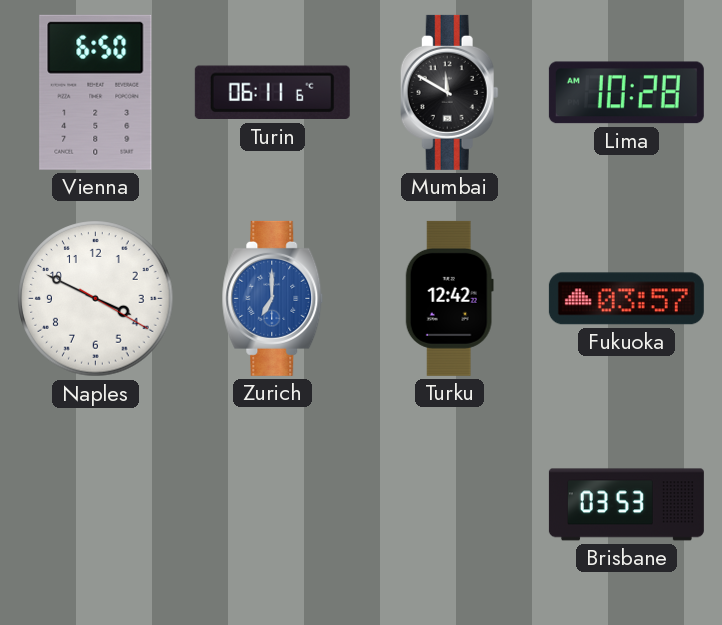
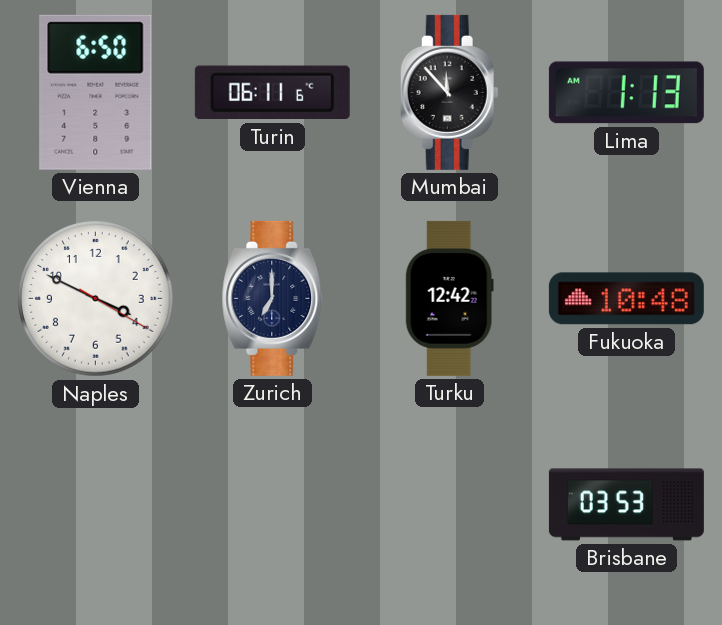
Mumbai: 11:50 -> 11:53 (449, 92)
Lima: 10:28 -> 1:13 (626, 93)
Zurich dial: blue -> navy (273, 298)
Fukuoka: 03:57 -> 10:48 (626, 299)
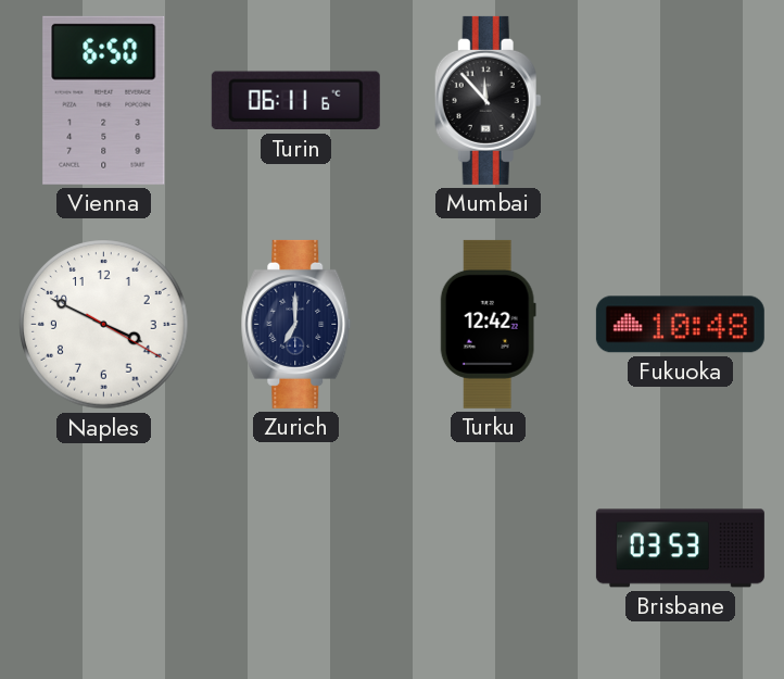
Lima: 1:13 -> none (626, 93)
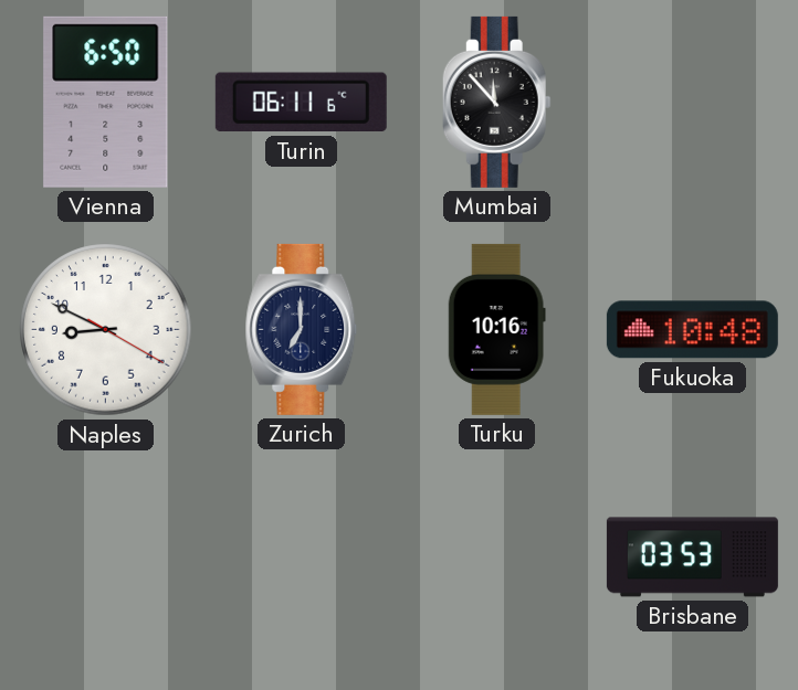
Naples: 3:49 -> 8:49 (106, 330)
Turku: 12:42 -> 10:16 (496, 329)
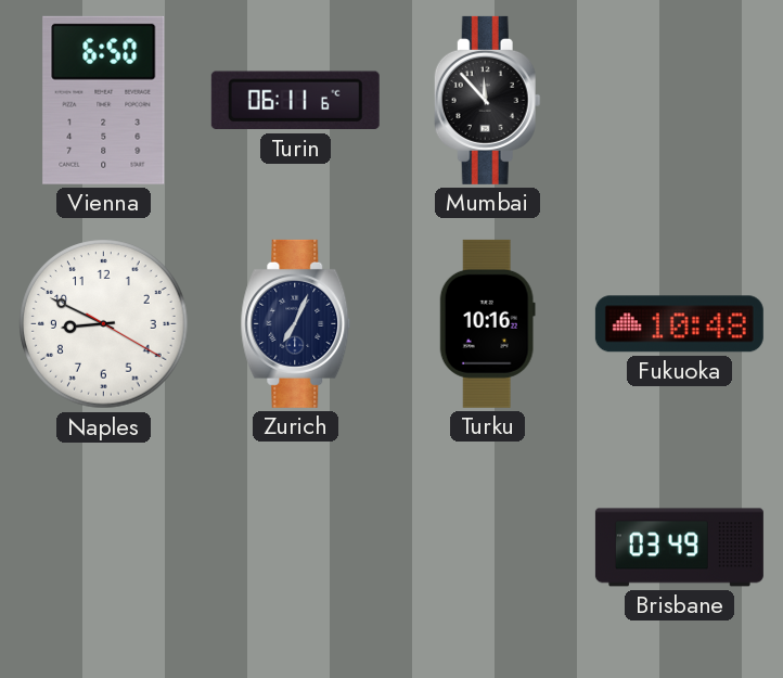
Zurich: 7:00 -> 7:04 (296, 323)
Brisbane: 03:53 -> 03:49 (679, 548)
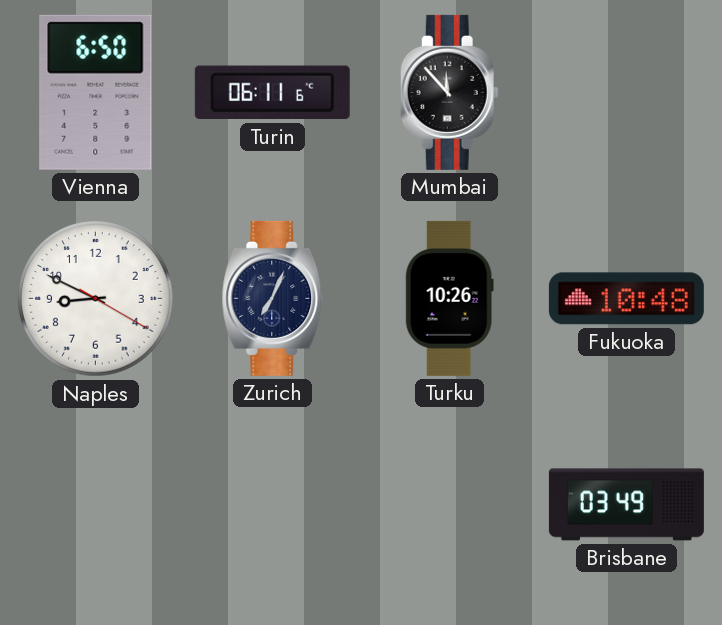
Turku: 10:16 -> 10:26 (449, 298)
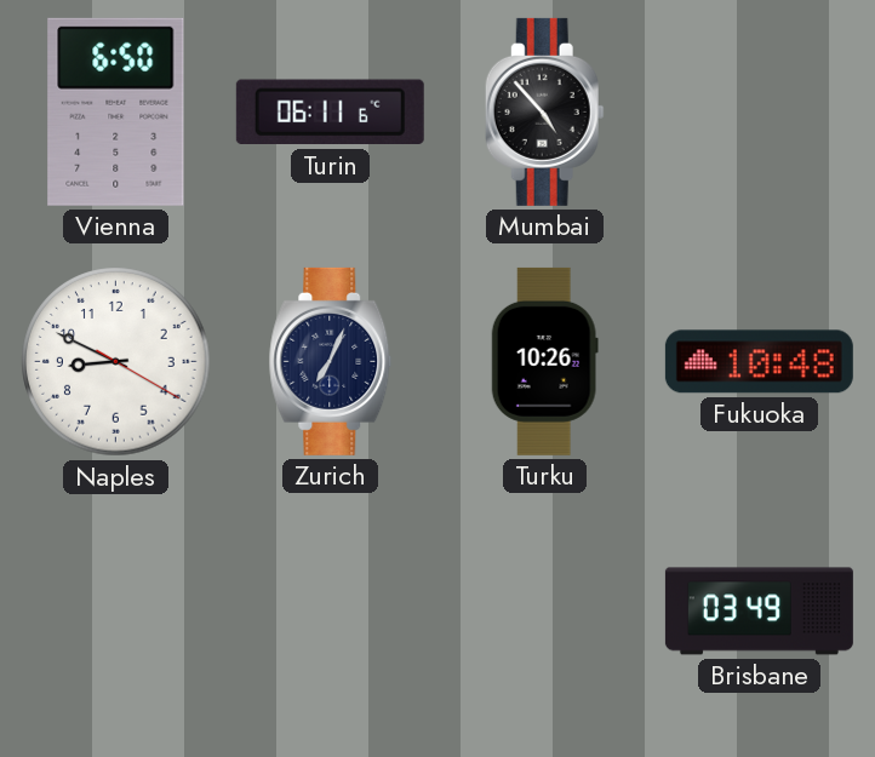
Mumbai: 11:53 -> 4:53 (544, 111)
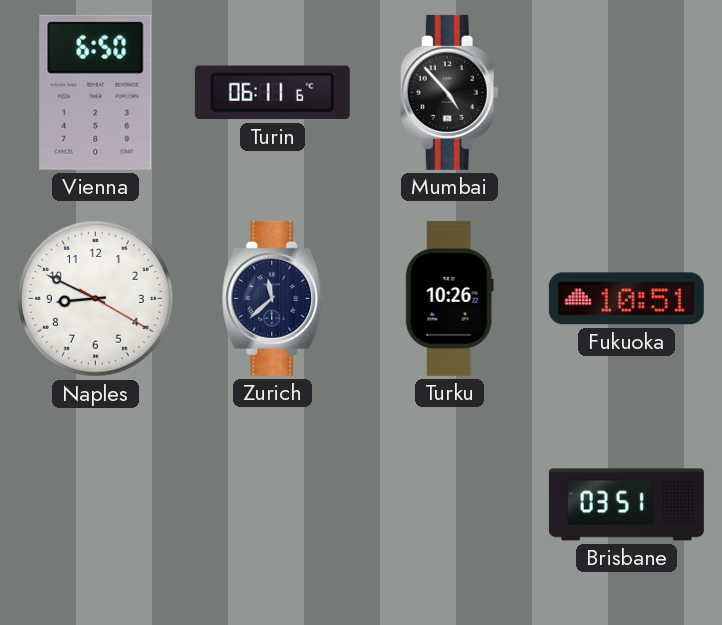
Zurich: 7:04 -> 11:38 (273, 298)
Fukuoka: 10:48 -> 10:51 (626, 299)
Brisbane: 03:49 -> 03:51 (626, 505)
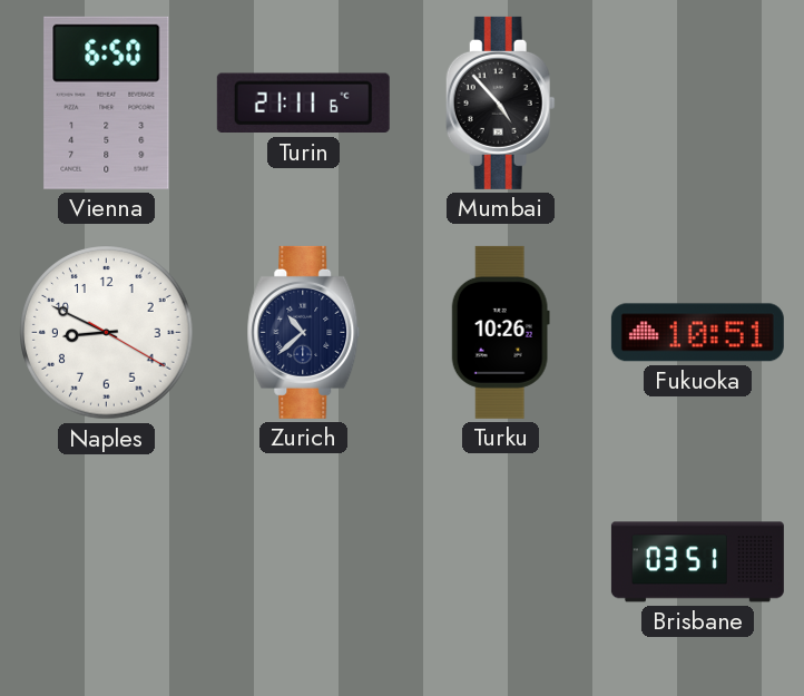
Turin: 06:11 -> 21:11 (303, 104)
Zurich: 11:38 -> 10:38 (304, 332)
